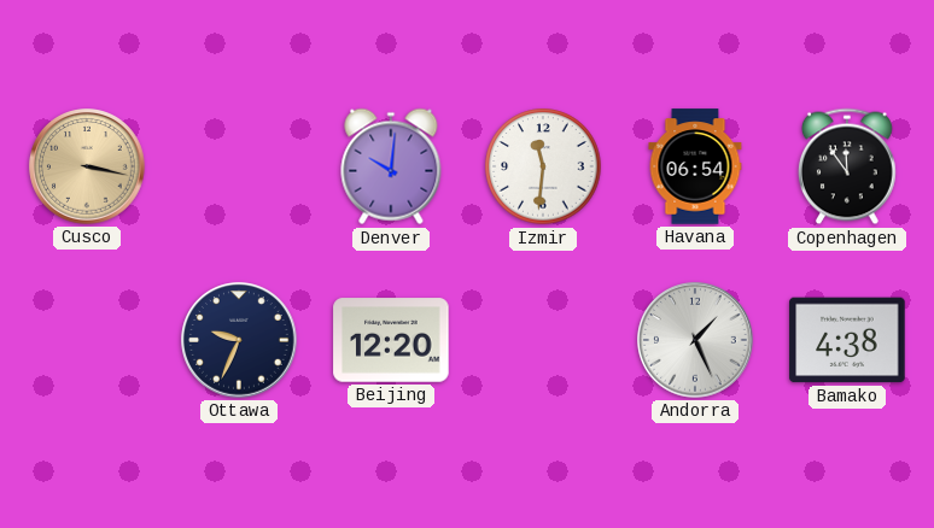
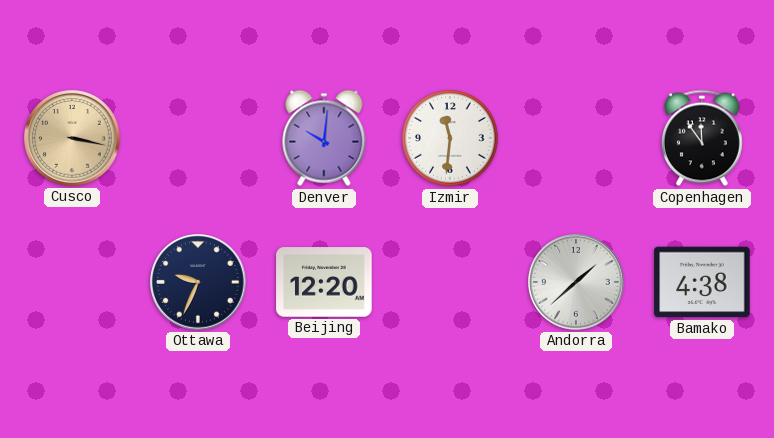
Havana: 06:54 -> none (695, 166)
Andorra: 1:26 -> 1:38 (576, 282)
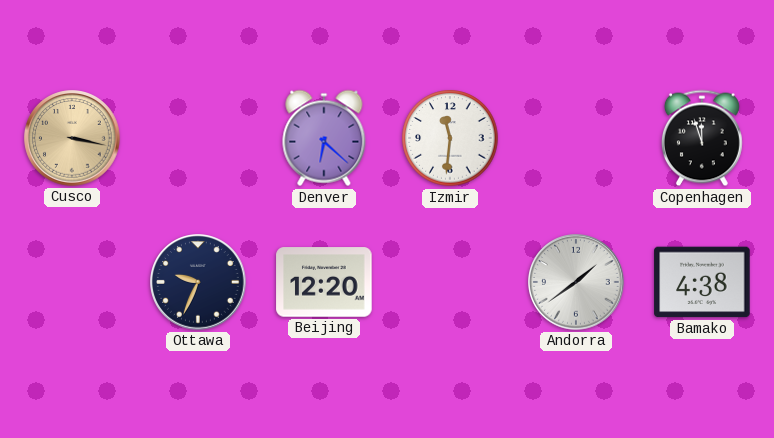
Denver: 10:01 -> 6:22 (324, 138)
Copenhagen: 11:54 -> 11:57 (702, 138)
Andorra: 1:38 -> 1:39 (576, 282)
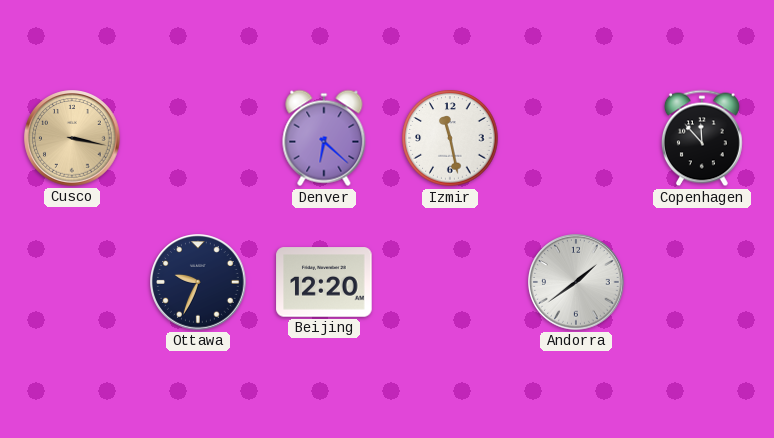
Izmir: 11:31 -> 11:28 (450, 138)
Copenhagen: 11:57 -> 11:53 (702, 138)
Bamako: 4:38 -> none (702, 282)
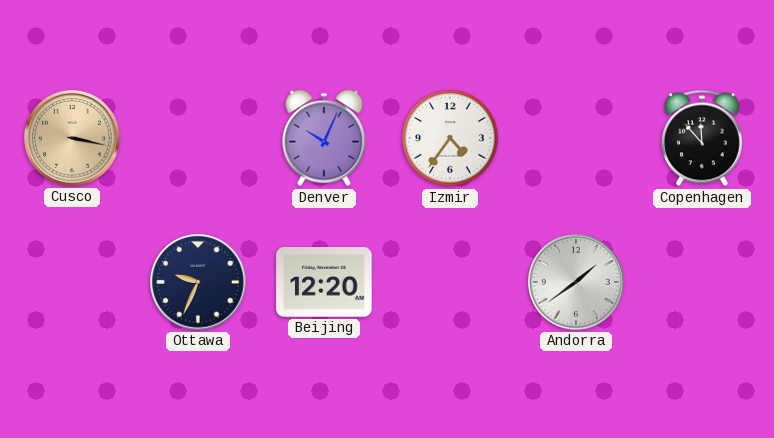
Denver: 6:22 -> 10:04 (324, 138)
Izmir: 11:28 -> 4:36 (450, 138)
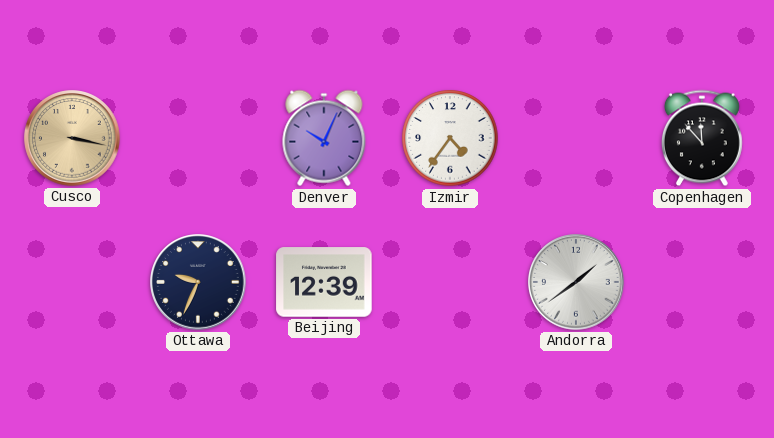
Beijing: 12:20 -> 12:39 (324, 282)
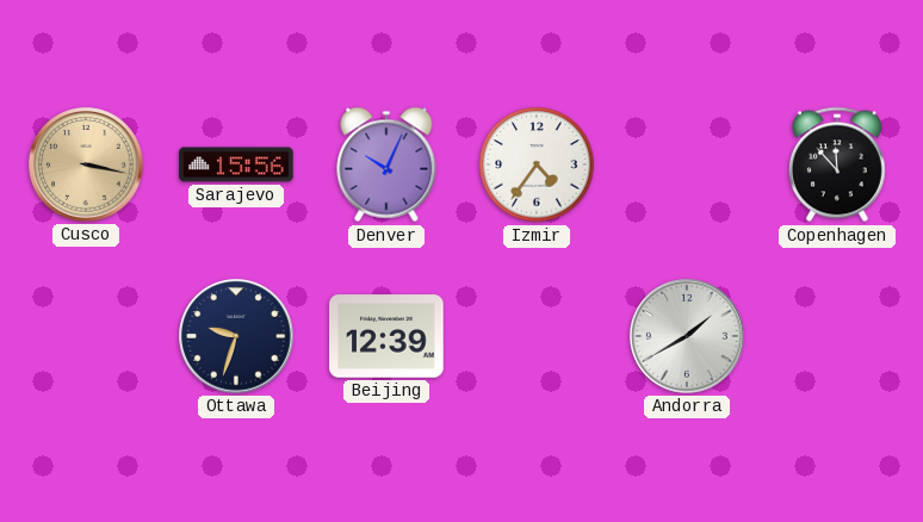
Sarajevo: none -> 15:56 (236, 164)
Ottawa: 9:34 -> 9:33 (236, 336)
Andorra: 1:39 -> 1:40 (687, 336)
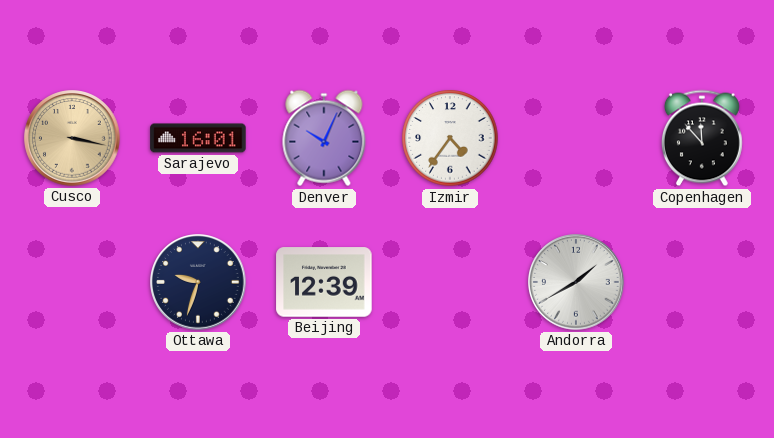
Sarajevo: 15:56 -> 16:01 (198, 138)
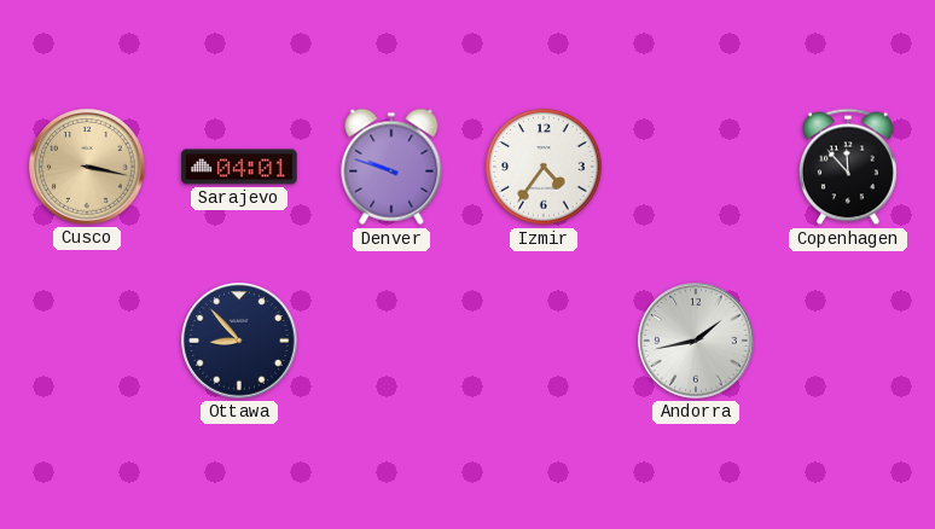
Sarajevo: 16:01 -> 04:01 (239, 167)
Denver: 10:04 -> 9:48 (391, 167)
Ottawa: 9:33 -> 8:53 (239, 341)
Beijing: 12:39 -> none (324, 282)
Andorra: 1:40 -> 1:43 (696, 341)
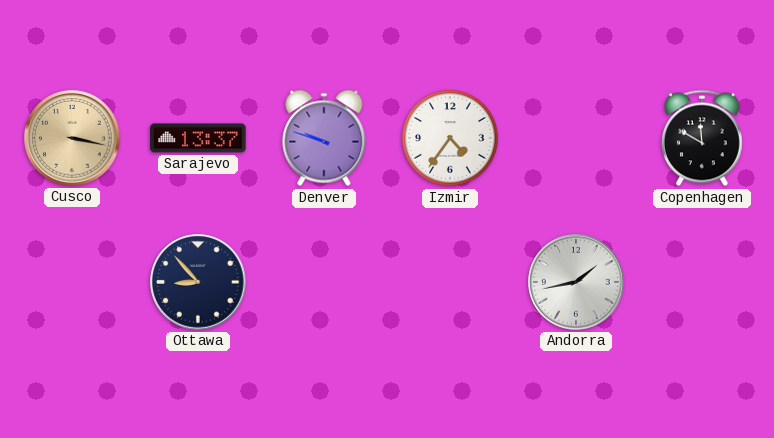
Sarajevo: 04:01 -> 13:37 (198, 138)
Copenhagen: 11:53 -> 11:50 (702, 138)
